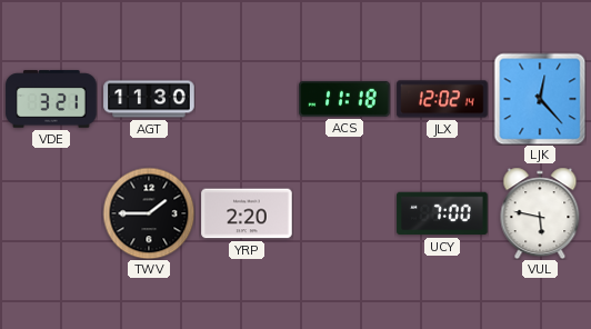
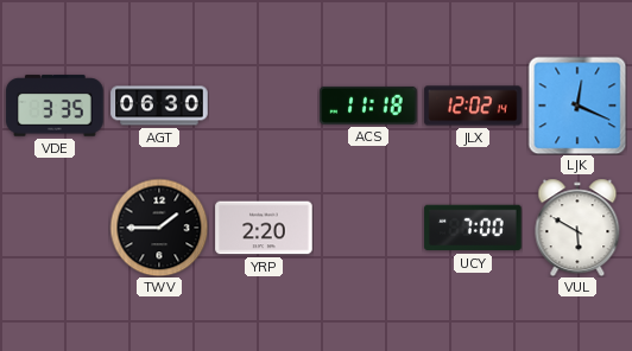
VDE: 3:21 -> 3:35 (55, 106)
AGT: 11:30 -> 06:30 (159, 106)
LJK: 12:23 -> 12:19 (577, 106)
VUL: 5:47 -> 5:50 (577, 228)
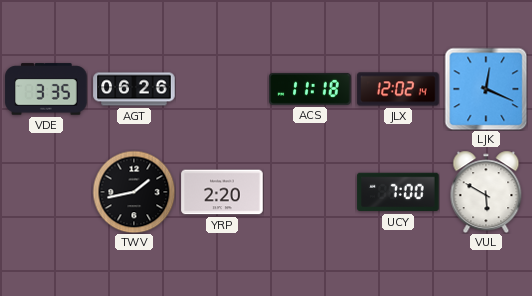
AGT: 06:30 -> 06:26 (134, 89)
TWV: 1:45 -> 1:43 (134, 192)
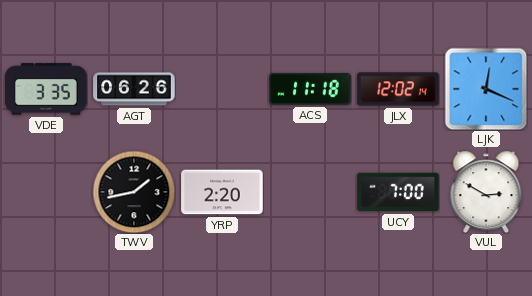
VUL: 5:50 -> 2:50 (486, 192)
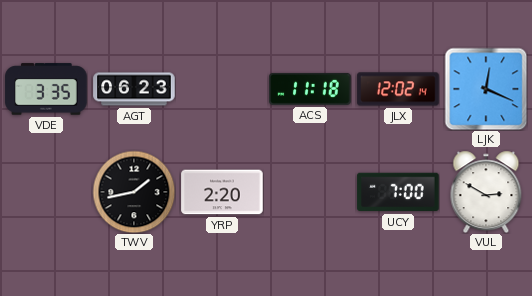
AGT: 06:26 -> 06:23 (134, 89)
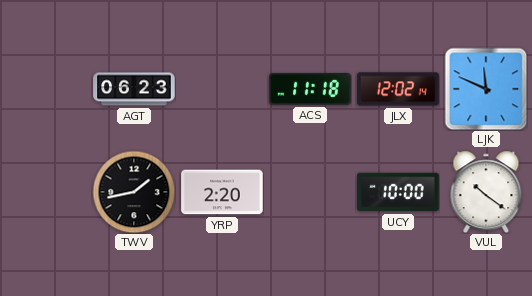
VDE: 3:35 -> none (46, 89)
LJK: 12:19 -> 11:49 (486, 89)
UCY: 7:00 -> 10:00 (398, 192)
VUL: 2:50 -> 10:21 (486, 192)
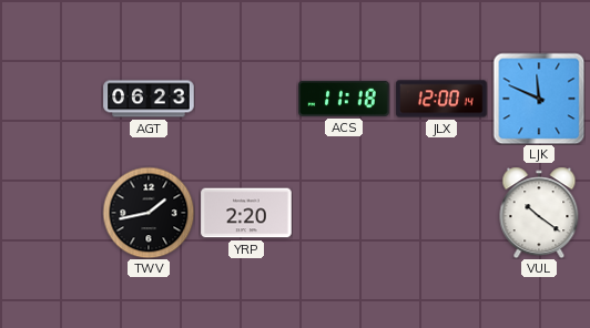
JLX: 12:02 -> 12:00 (441, 99)
UCY: 10:00 -> none (398, 192)
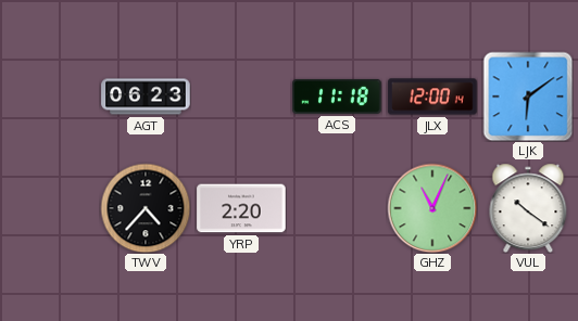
LJK: 11:49 -> 6:09 (528, 97)
TWV: 1:43 -> 4:37 (146, 208)
GHZ: none -> 11:04 (432, 208)
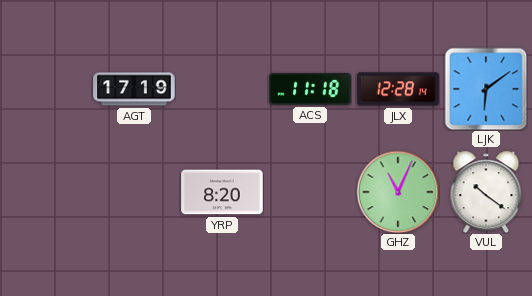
AGT: 06:23 -> 17:19 (134, 89)
JLX: 12:00 -> 12:28 (398, 89)
TWV: 4:37 -> none (146, 208)
YRP: 2:20 -> 8:20 (222, 192)
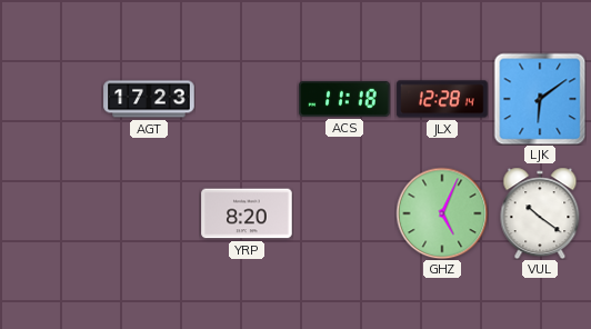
AGT: 17:19 -> 17:23 (149, 99)
GHZ: 11:04 -> 5:04 (442, 213)
